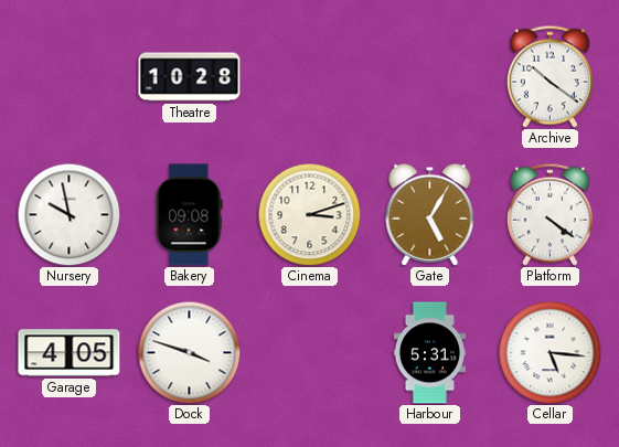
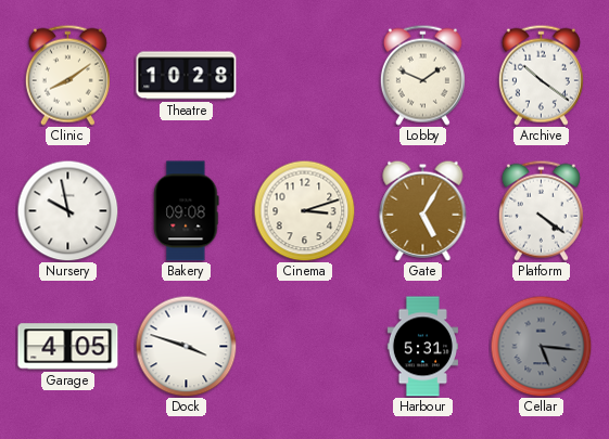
Clinic: none -> 8:09 (67, 75)
Lobby: none -> 1:49 (422, 75)
Cellar dial: white -> grey (541, 346)
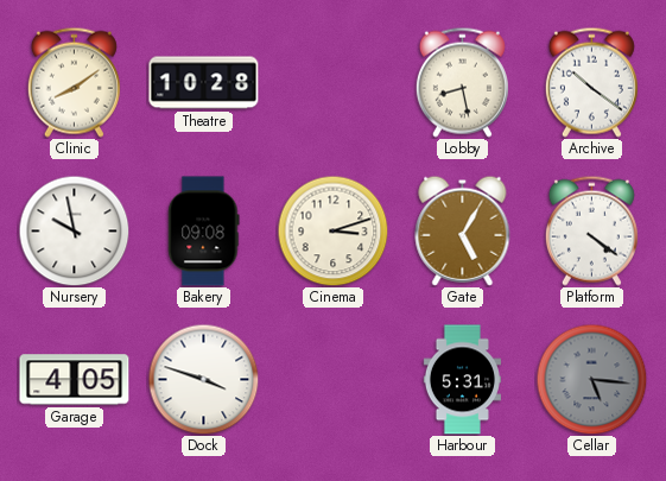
Lobby: 1:49 -> 8:28 (462, 82)
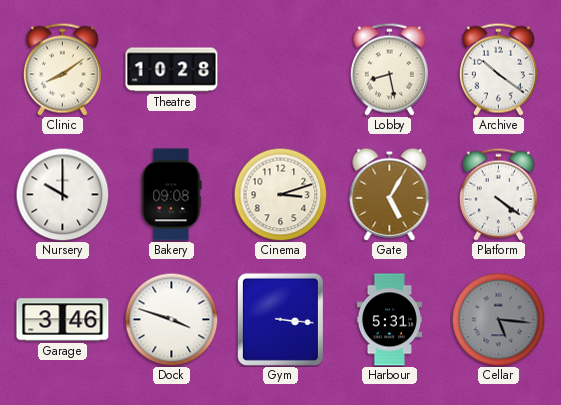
Nursery: 9:58 -> 10:00 (62, 194)
Garage: 4:05 -> 3:46 (63, 320)
Gym: none -> 3:16 (280, 319)
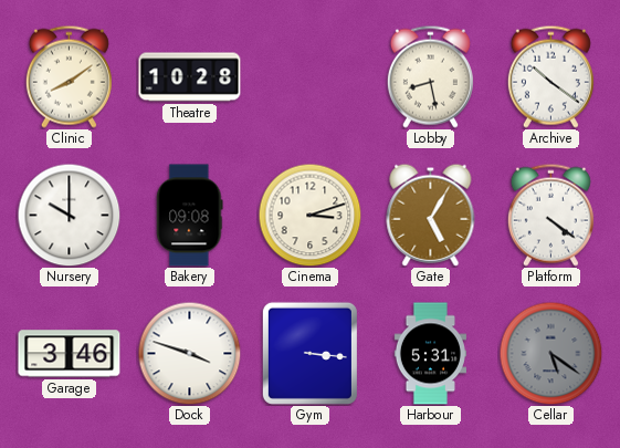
Cellar: 5:16 -> 5:21 (550, 353)
